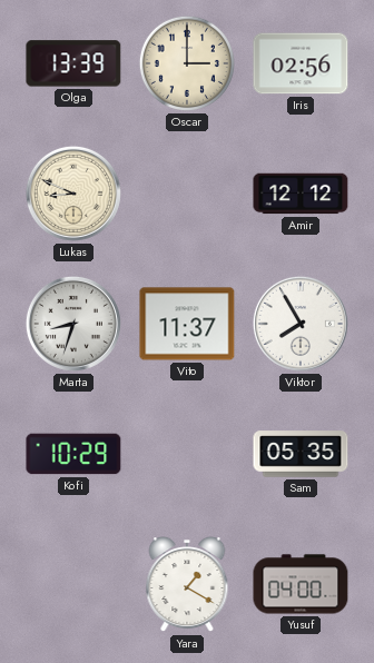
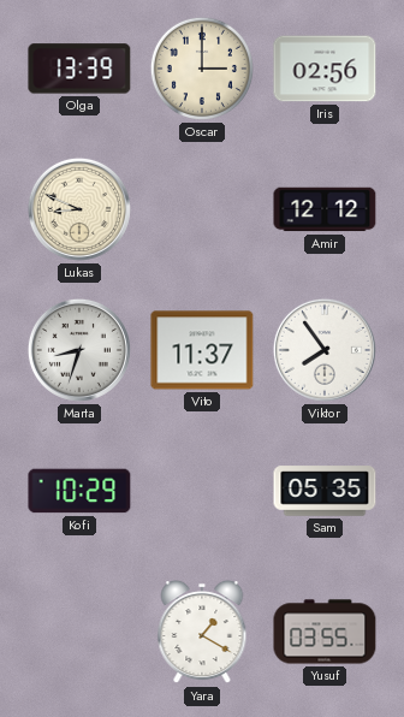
Viktor: 7:55 -> 7:54 (325, 350)
Yusuf: 04:00 -> 03:55 (325, 632)
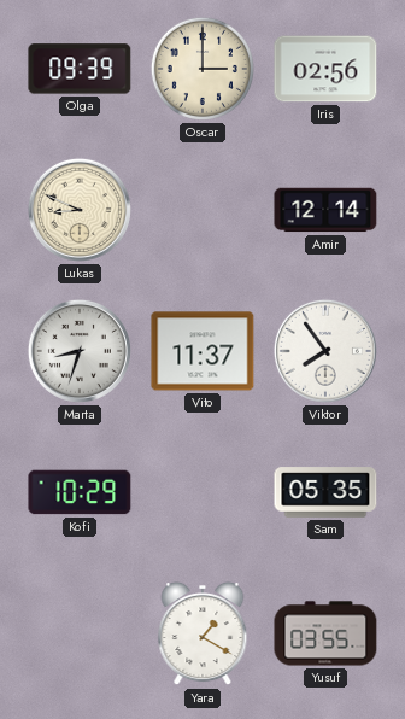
Olga: 13:39 -> 09:39 (80, 69)
Amir: 12:12 -> 12:14 (325, 210)
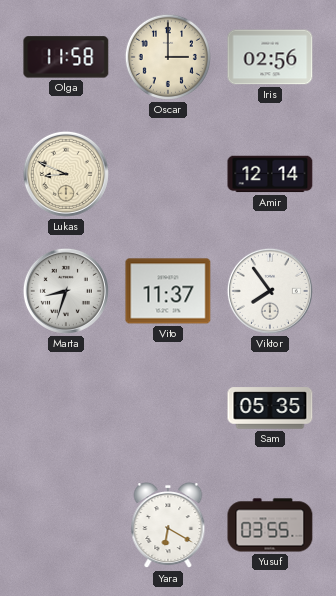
Olga: 09:39 -> 11:58 (66, 57)
Kofi: 10:29 -> none (80, 492)
Yara: 1:20 -> 6:20 (168, 526)
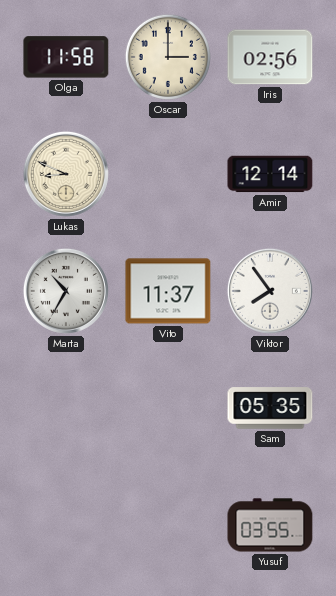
Marta: 8:33 -> 10:35 (66, 291)
Yara: 6:20 -> none (168, 526)
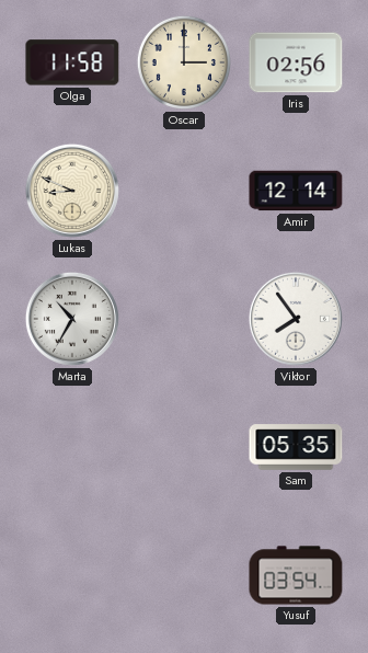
Vito: 11:37 -> none (168, 291)
Yusuf: 03:55 -> 03:54 (296, 575)
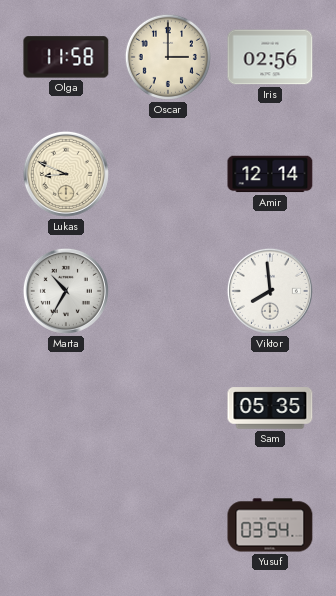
Viktor: 7:54 -> 7:59 (270, 291)
